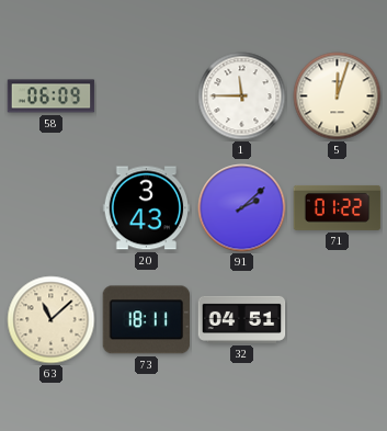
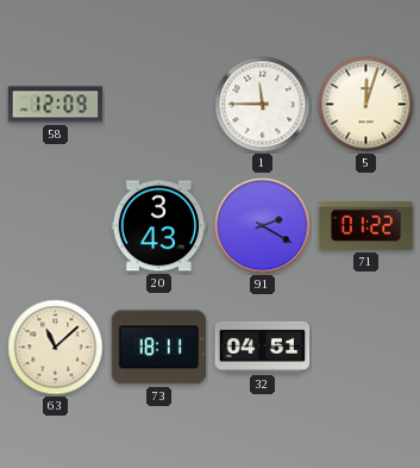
58: 06:09 -> 12:09 (56, 105)
91: 2:08 -> 2:20 (263, 226)
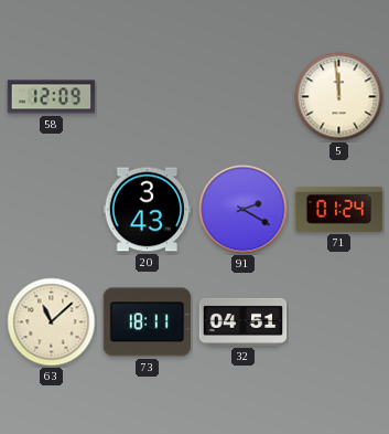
1: 11:45 -> none (263, 105)
5: 12:03 -> 11:59 (339, 97)
71: 01:22 -> 01:24 (339, 209)
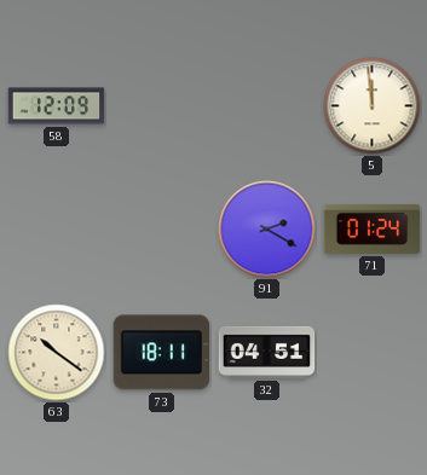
20: 3:43 -> none (148, 210)
63: 11:08 -> 10:21 (57, 353)
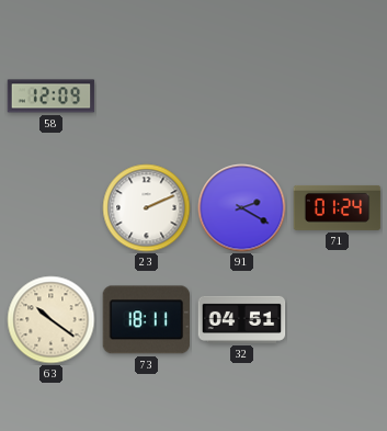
5: 11:59 -> none (373, 106)
23: none -> 2:11 (147, 208)
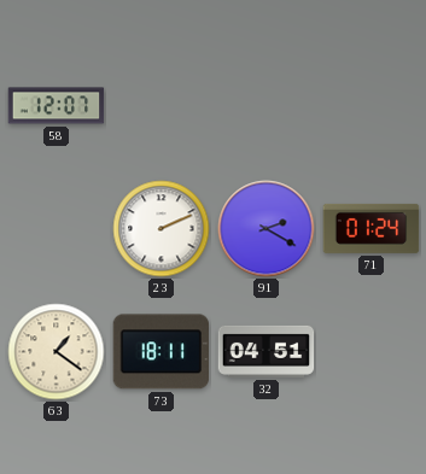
58: 12:09 -> 12:07 (57, 106)
63: 10:21 -> 1:21 (57, 352)
